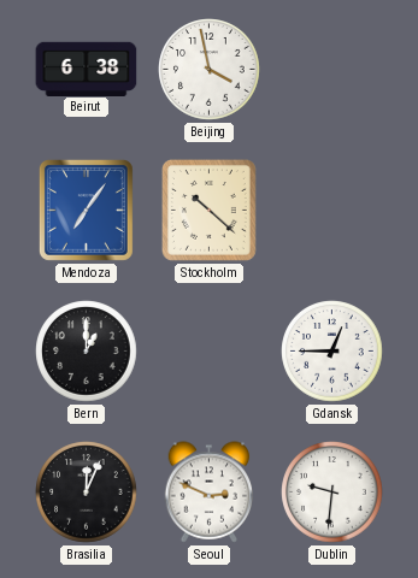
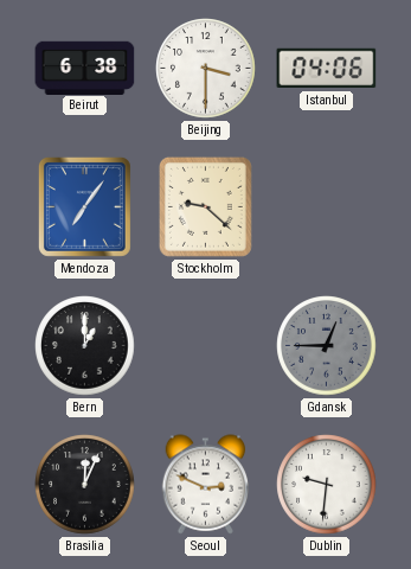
Beijing: 3:58 -> 3:30 (206, 69)
Istanbul: none -> 04:06 (327, 69)
Stockholm: 10:22 -> 9:22 (205, 206)
Gdansk dial: white -> grey (327, 346)
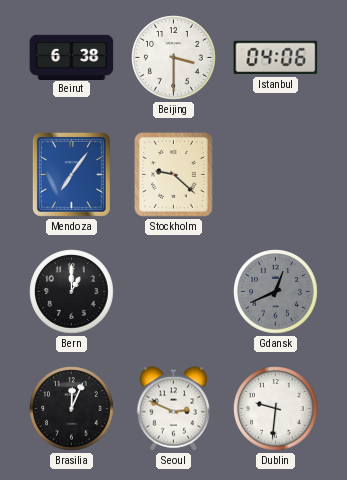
Gdansk: 12:45 -> 12:41 (276, 292)
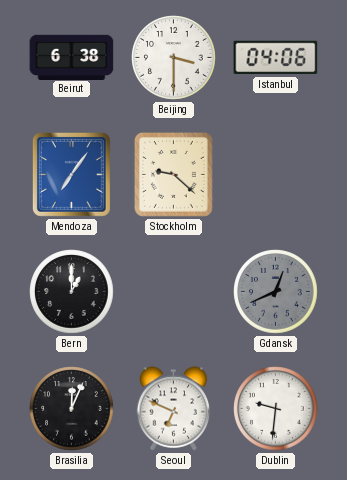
Seoul: 2:49 -> 6:49 (174, 409)
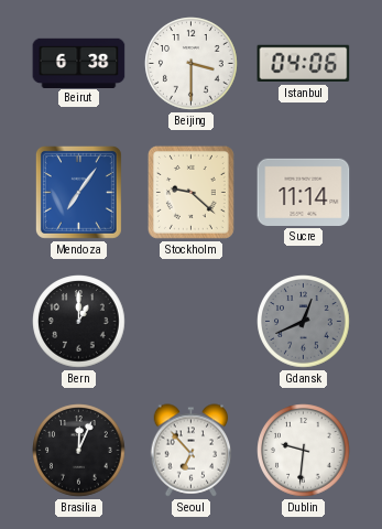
Sucre: none -> 11:14 (304, 192)
Seoul: 6:49 -> 6:53 (192, 451)
